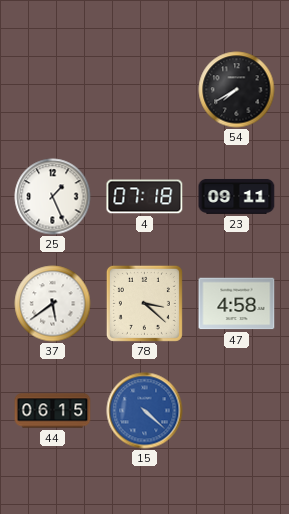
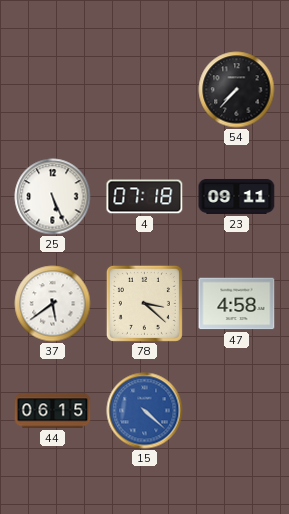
54: 7:40 -> 7:37 (237, 90)
25: 1:26 -> 5:26 (53, 197)
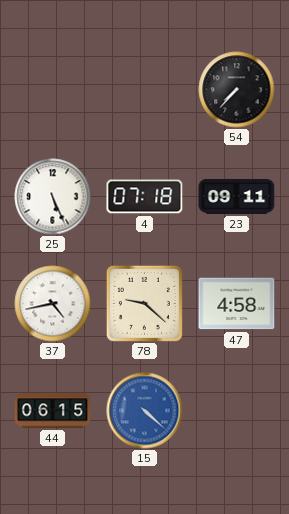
37: 5:39 -> 4:43 (53, 304)
78: 3:22 -> 9:22 (144, 303)
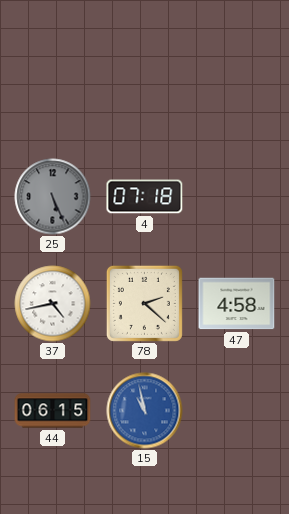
54: 7:37 -> none (237, 90)
25 dial: white -> grey (53, 197)
23: 09:11 -> none (237, 197)
78: 9:22 -> 2:22 (144, 303)
15: 4:22 -> 10:58 (145, 411)
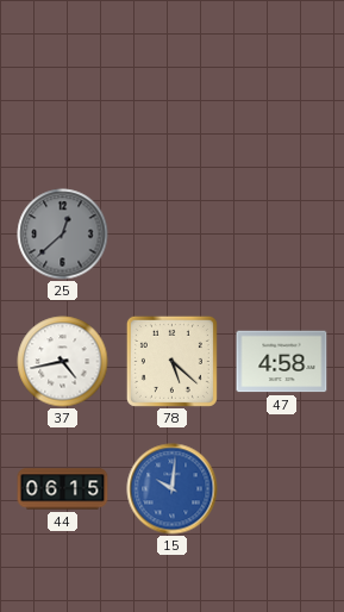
25: 5:26 -> 12:38 (63, 235)
4: 07:18 -> none (145, 197)
78: 2:22 -> 5:22 (171, 361)
15: 10:58 -> 10:01 (173, 489)
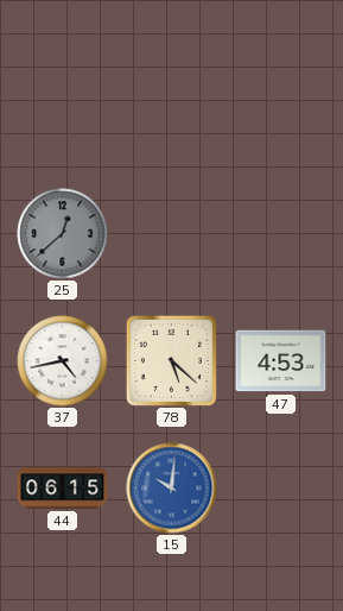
47: 4:58 -> 4:53 (281, 361)
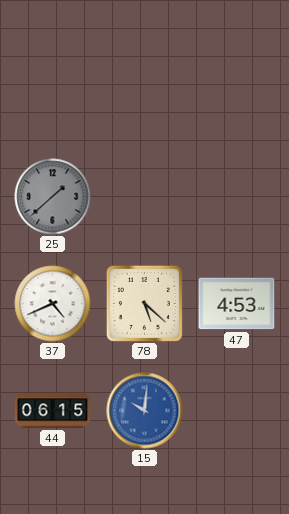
25: 12:38 -> 1:38 (53, 197)
37: 4:43 -> 4:41 (53, 304)
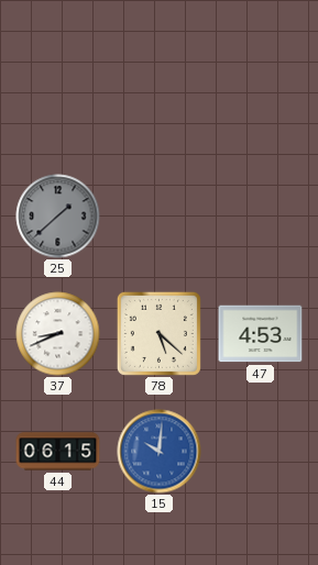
37: 4:41 -> 8:41 (58, 334)
